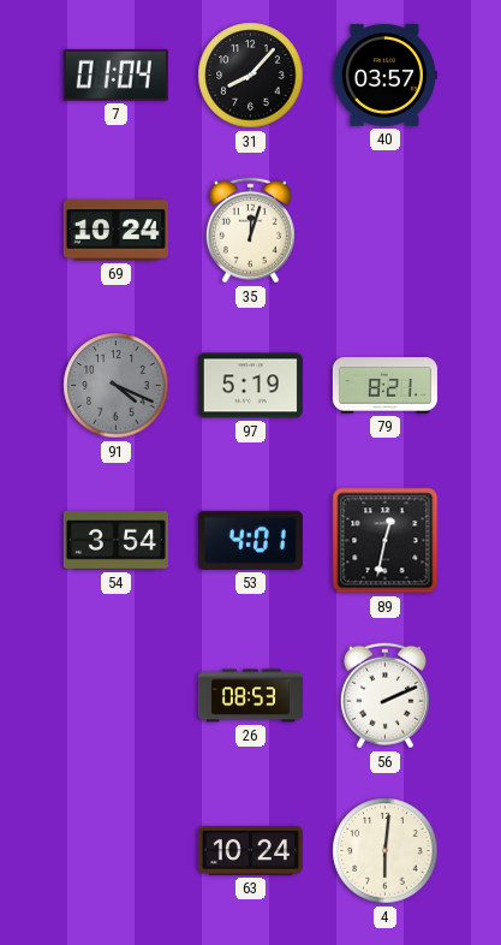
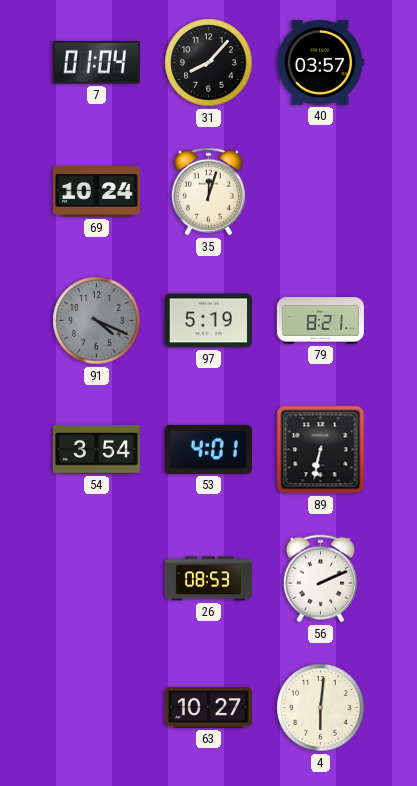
89: 12:32 -> 6:32 (321, 450)
63: 10:24 -> 10:27 (208, 707)
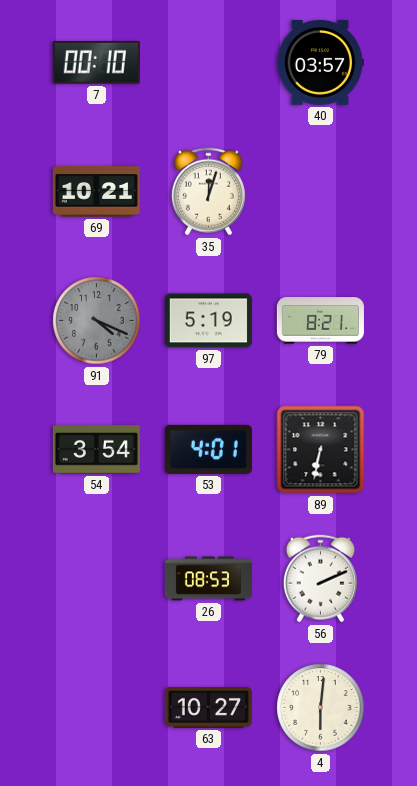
7: 01:04 -> 00:10 (96, 62)
31: 8:07 -> none (209, 63)
69: 10:24 -> 10:21 (96, 192)
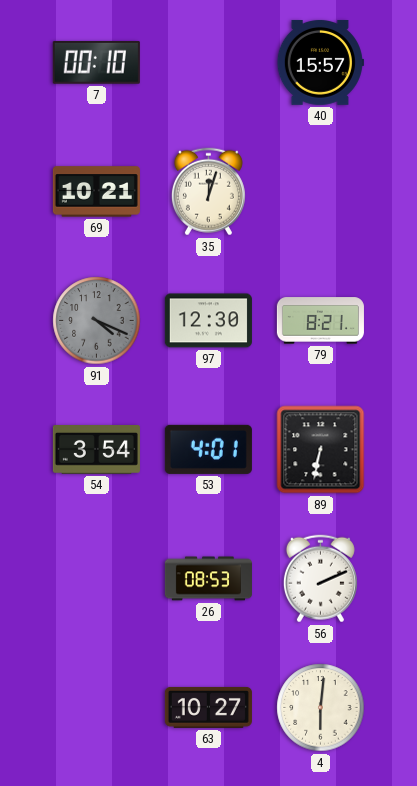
40: 03:57 -> 15:57 (320, 63)
97: 5:19 -> 12:30 (208, 321)
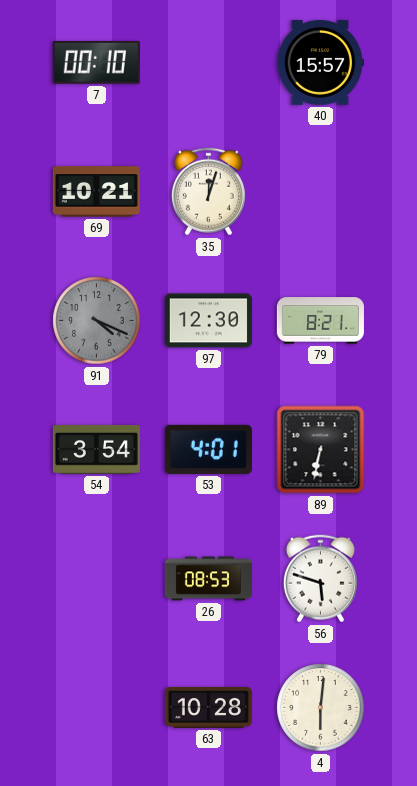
56: 2:11 -> 5:48 (320, 579)
63: 10:27 -> 10:28 (208, 707)
